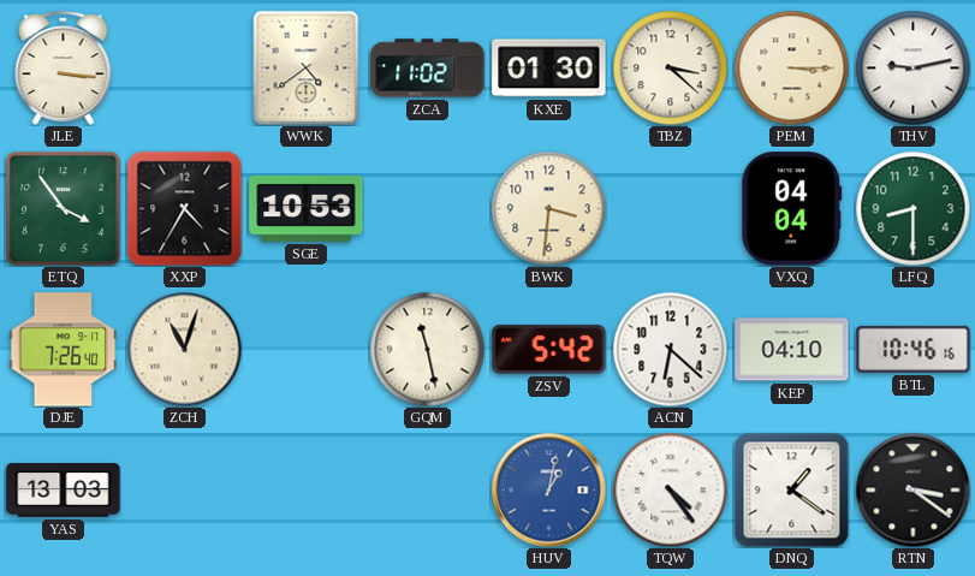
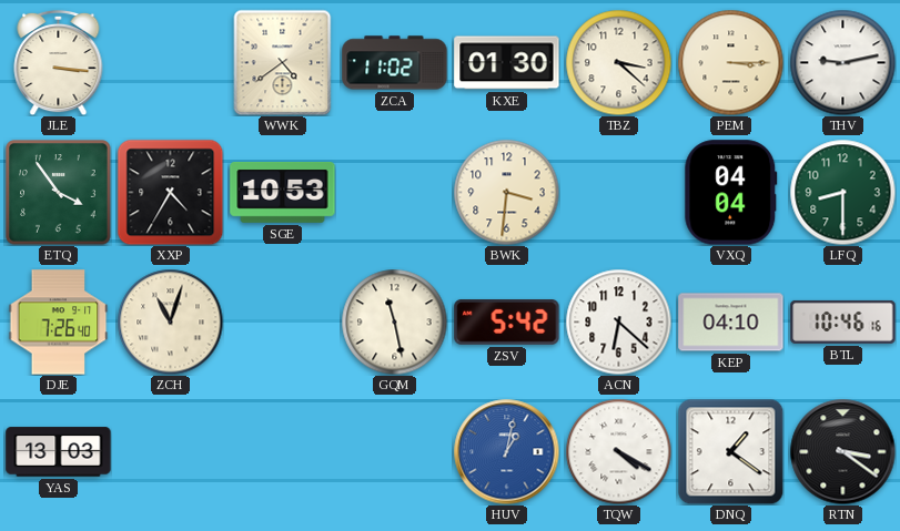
TQW: 4:24 -> 4:20 (618, 451)
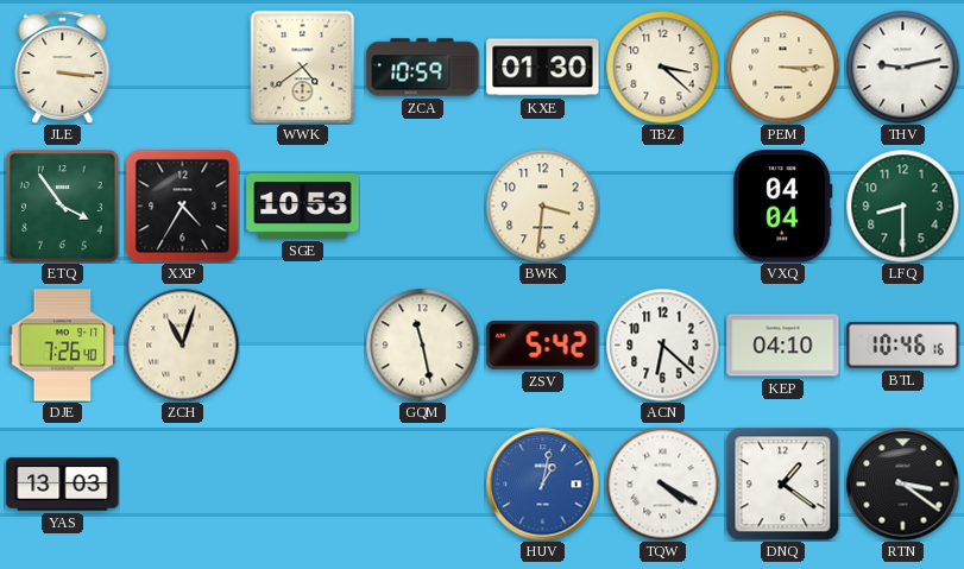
ZCA: 11:02 -> 10:59 (423, 68)
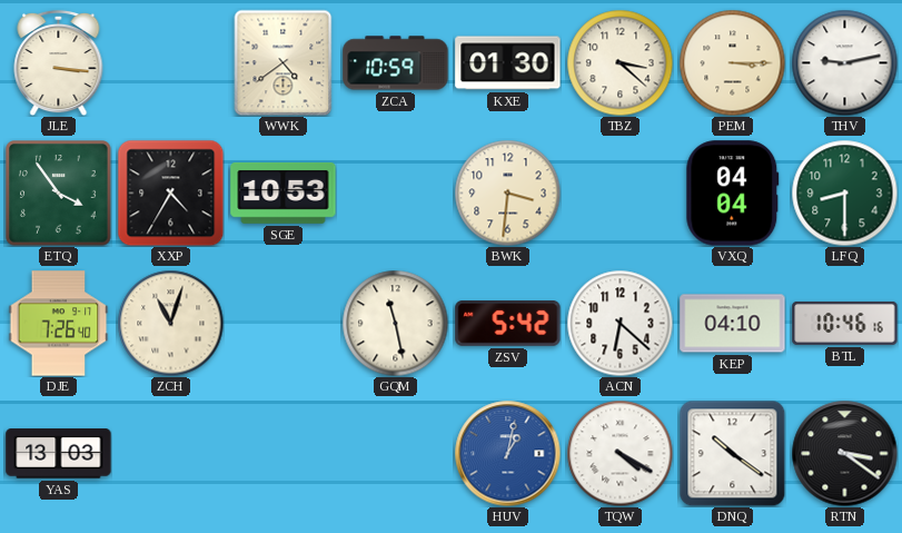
DNQ: 1:21 -> 10:21 (732, 453)
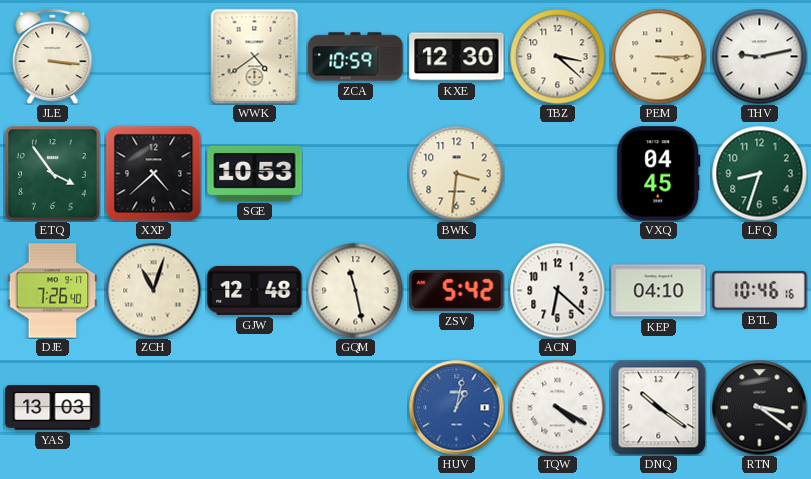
KXE: 01:30 -> 12:30 (457, 57)
XXP: 4:35 -> 4:38 (153, 173)
VXQ: 04:04 -> 04:45 (659, 174)
LFQ: 8:30 -> 8:33 (759, 173)
GJW: none -> 12:48 (255, 290)
